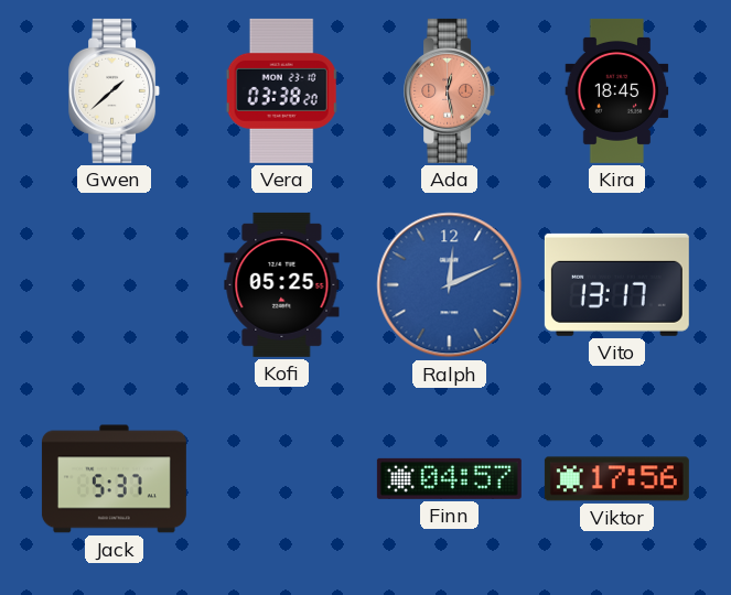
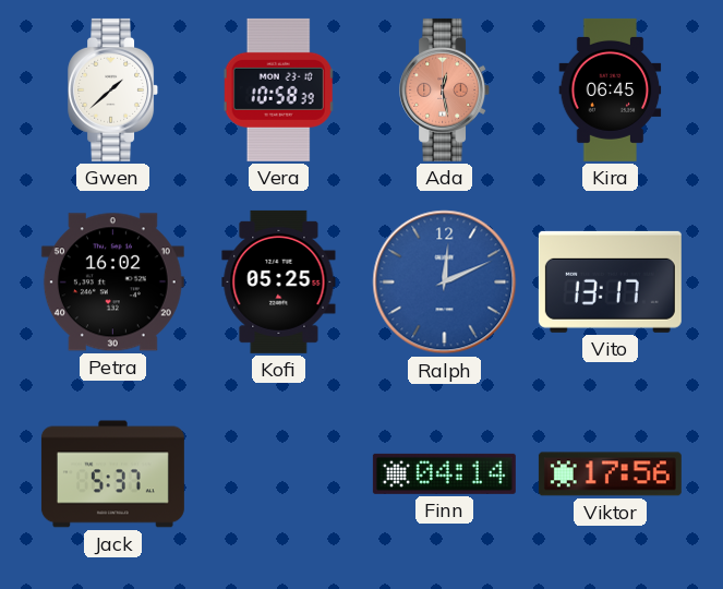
Vera: 03:38 -> 10:58 (279, 89)
Kira: 18:45 -> 06:45 (611, 89)
Petra: none -> 16:02 (112, 283)
Finn: 04:57 -> 04:14 (444, 473)
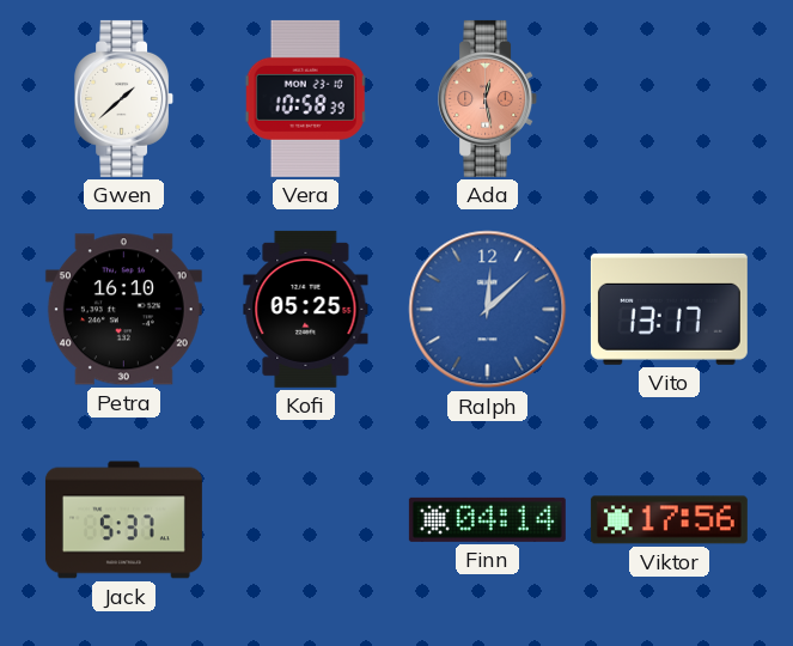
Kira: 06:45 -> none (611, 89)
Petra: 16:02 -> 16:10 (123, 310)
Ralph: 12:11 -> 12:08 (488, 310)
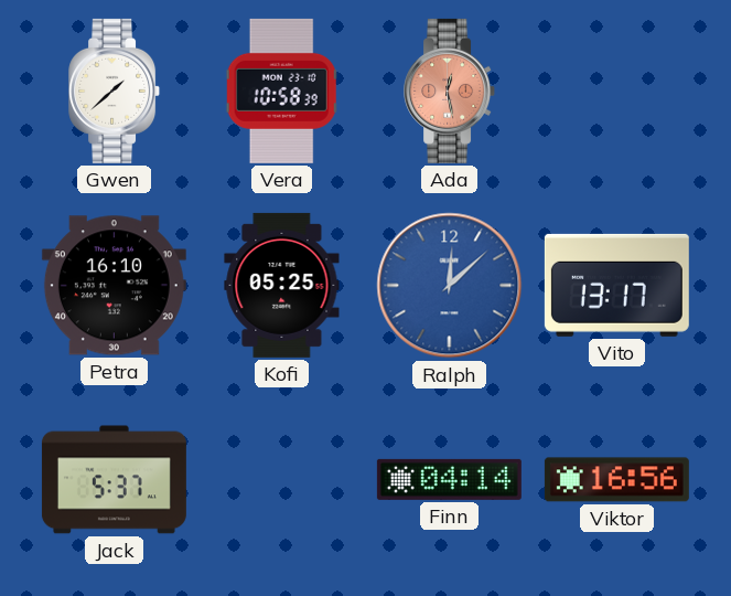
Viktor: 17:56 -> 16:56 (616, 480)
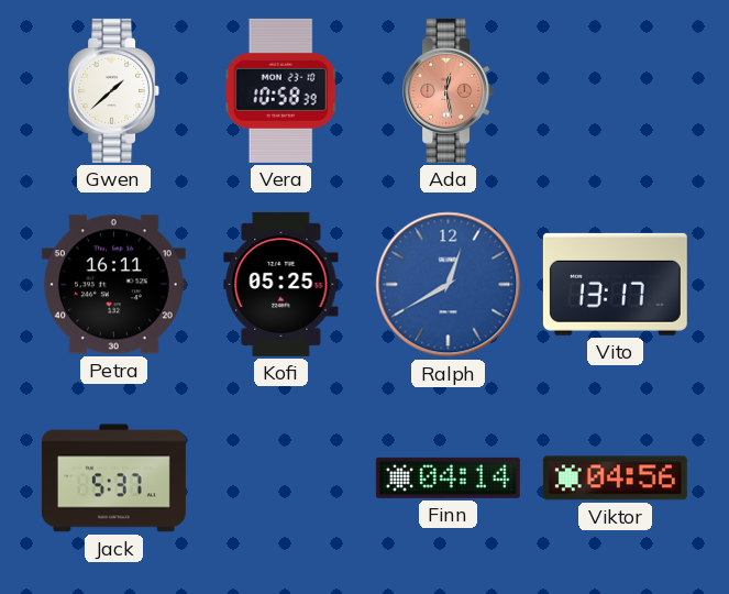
Petra: 16:10 -> 16:11 (113, 285)
Ralph: 12:08 -> 12:40 (449, 285)
Viktor: 16:56 -> 04:56 (615, 479)
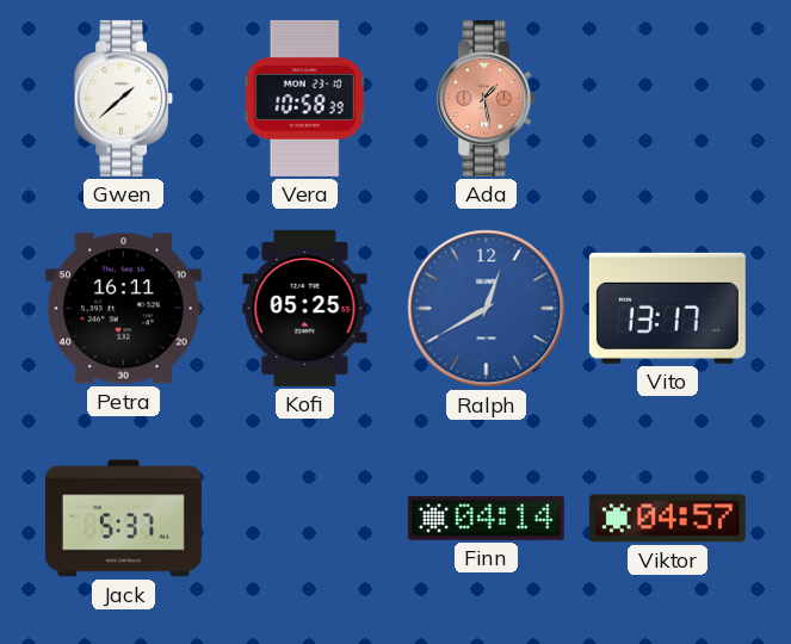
Ada: 12:28 -> 1:28 (487, 98)
Viktor: 04:56 -> 04:57 (667, 519)
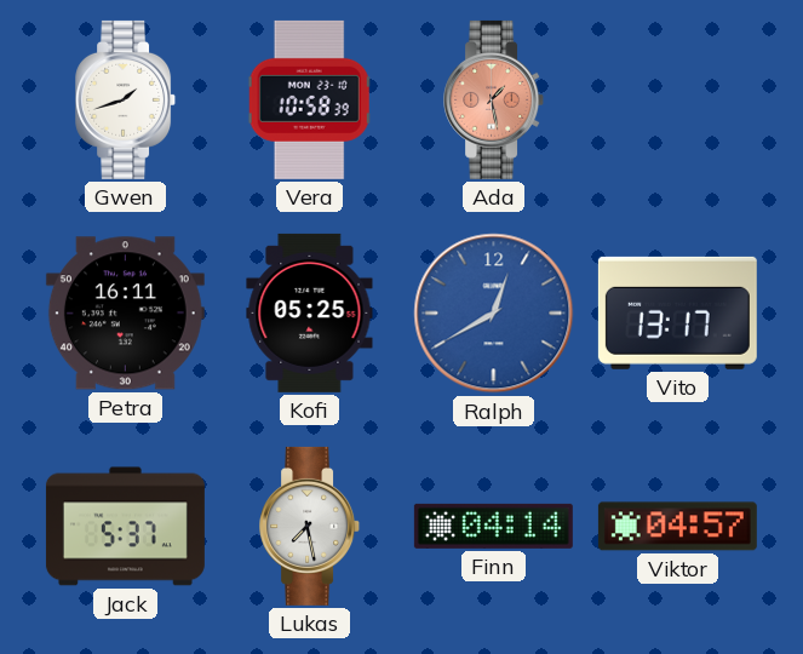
Gwen: 1:38 -> 1:42 (126, 99)
Lukas: none -> 7:28 (310, 526)
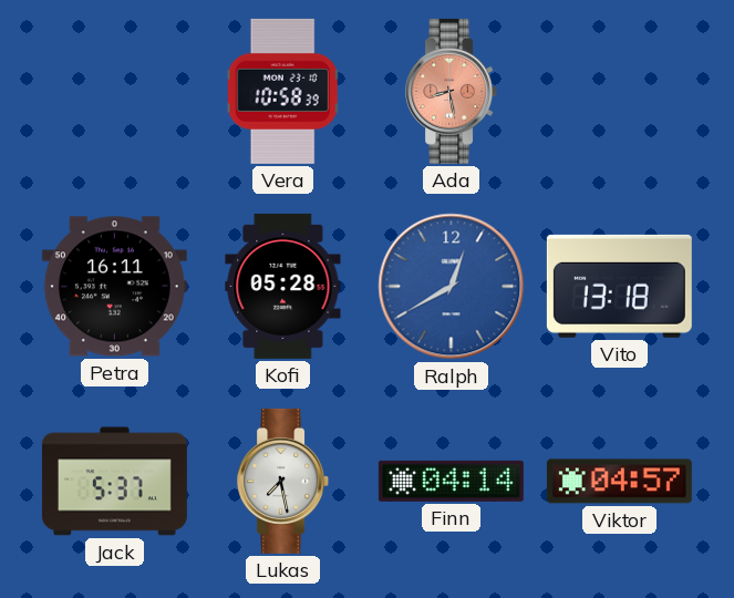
Gwen: 1:42 -> none (126, 99)
Ada: 1:28 -> 8:28 (452, 91)
Kofi: 05:25 -> 05:28 (283, 286)
Vito: 13:17 -> 13:18 (619, 286)
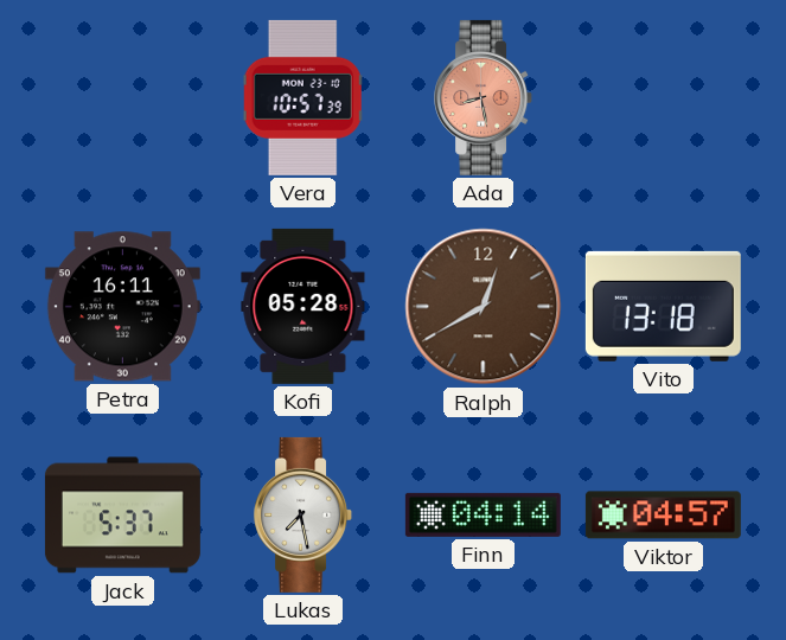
Vera: 10:58 -> 10:57 (303, 97)
Ralph dial: blue -> brown (484, 307)
